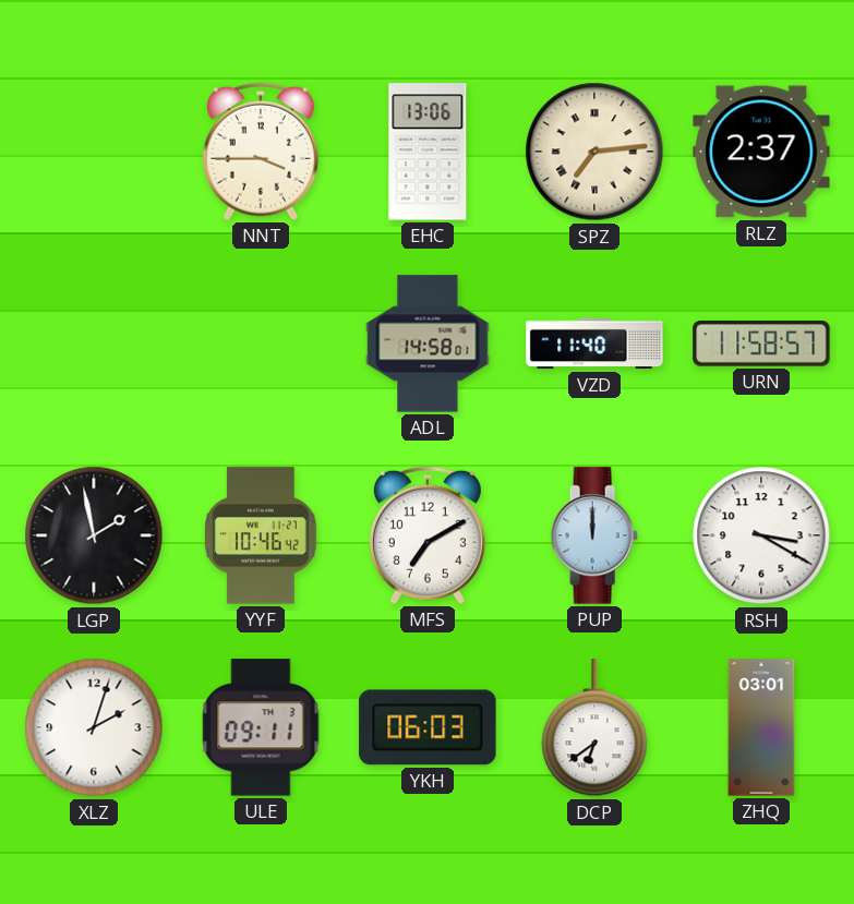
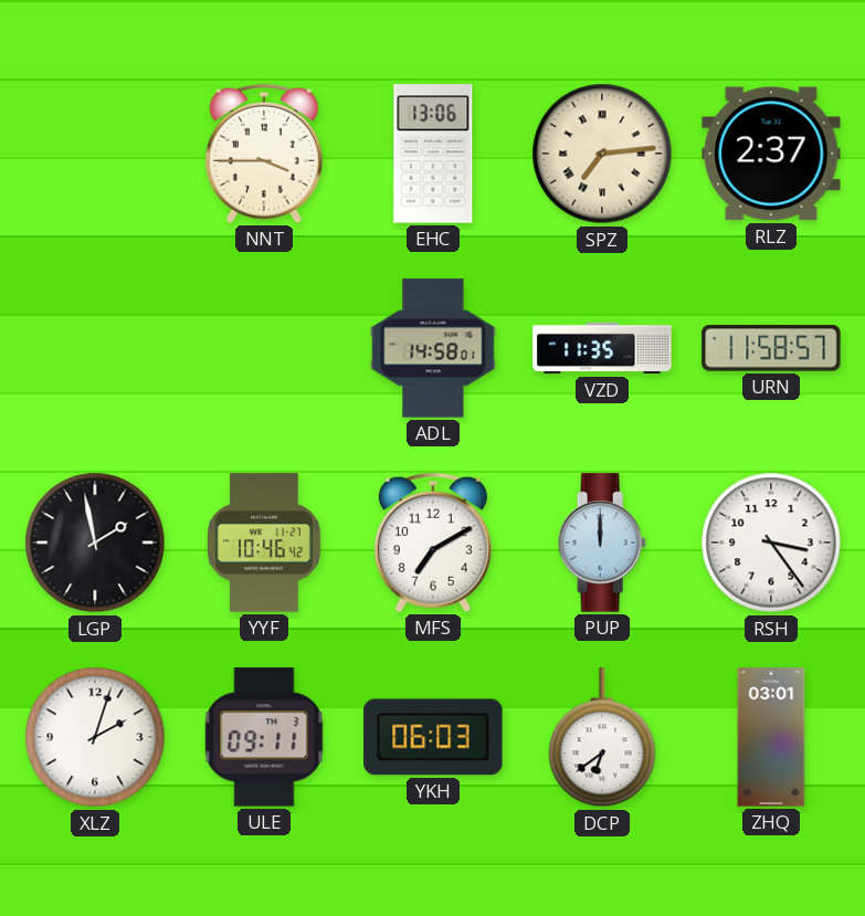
VZD: 11:40 -> 11:35 (602, 348)
RSH: 3:20 -> 3:24 (771, 543)
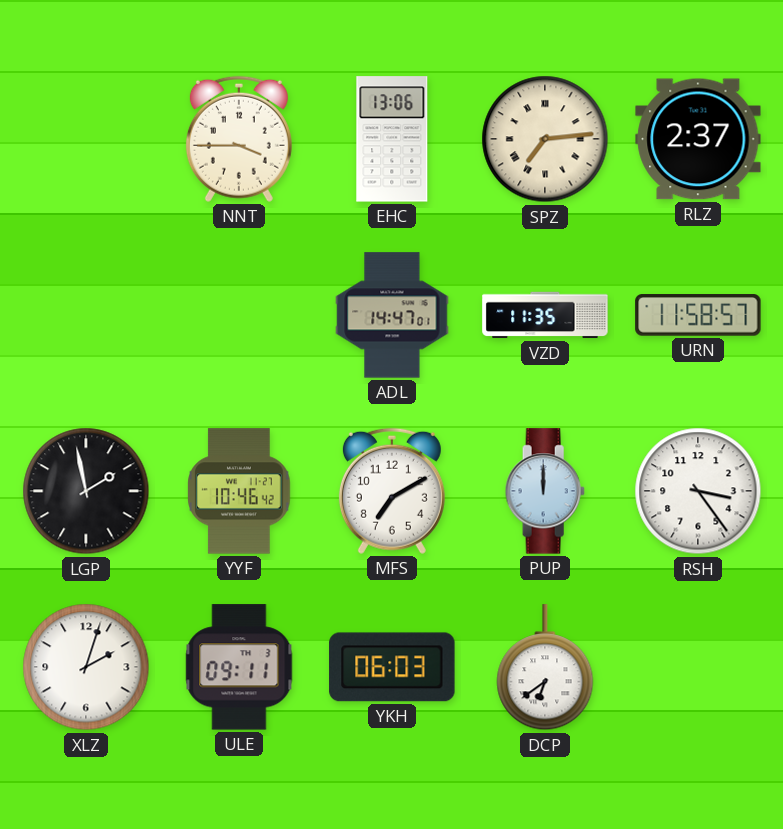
ADL: 14:58 -> 14:47 (392, 315)
ZHQ: 03:01 -> none (771, 737)
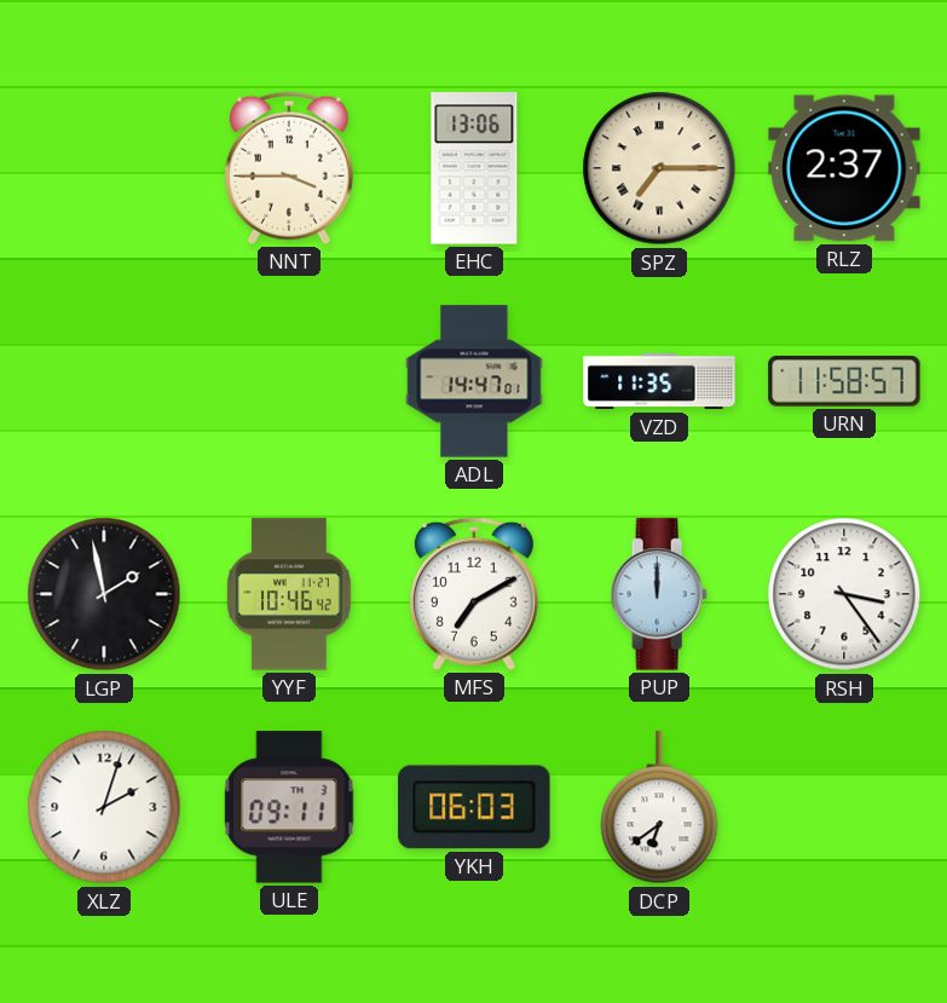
SPZ: 7:14 -> 7:15 (659, 168)
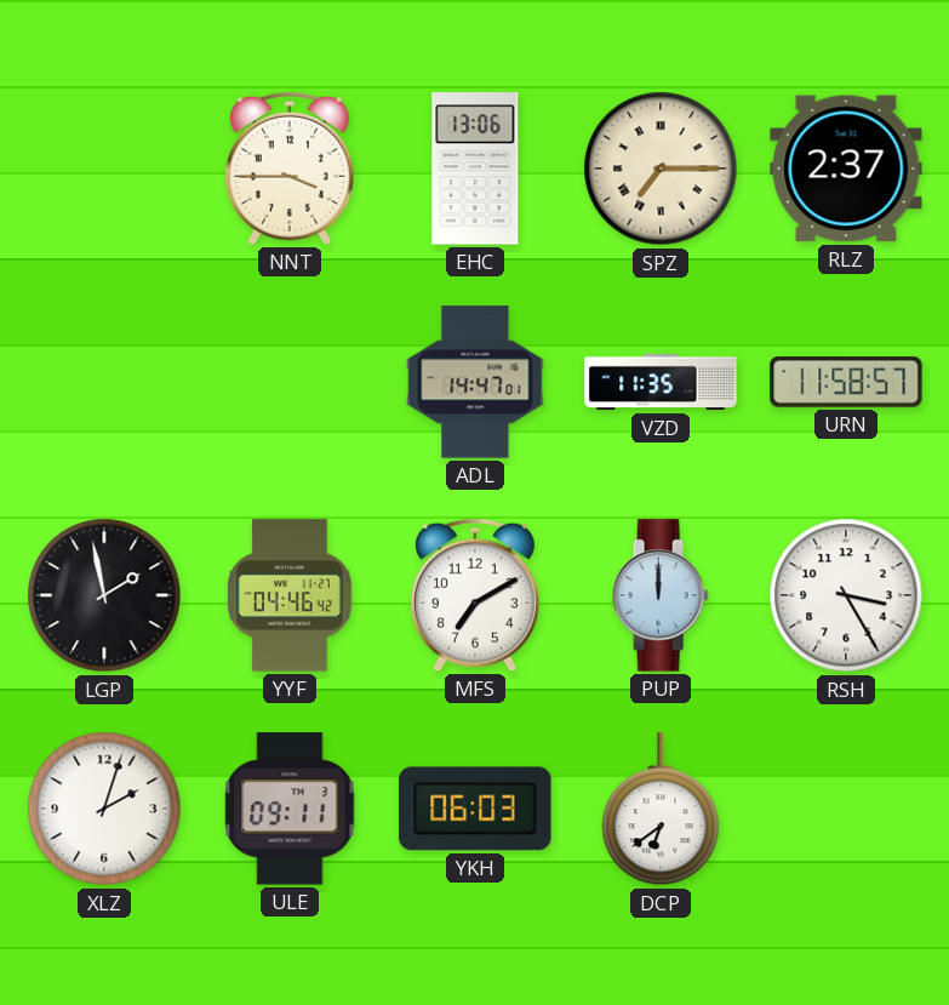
YYF: 10:46 -> 04:46 (290, 595)
RSH: 3:24 -> 3:25 (846, 595)
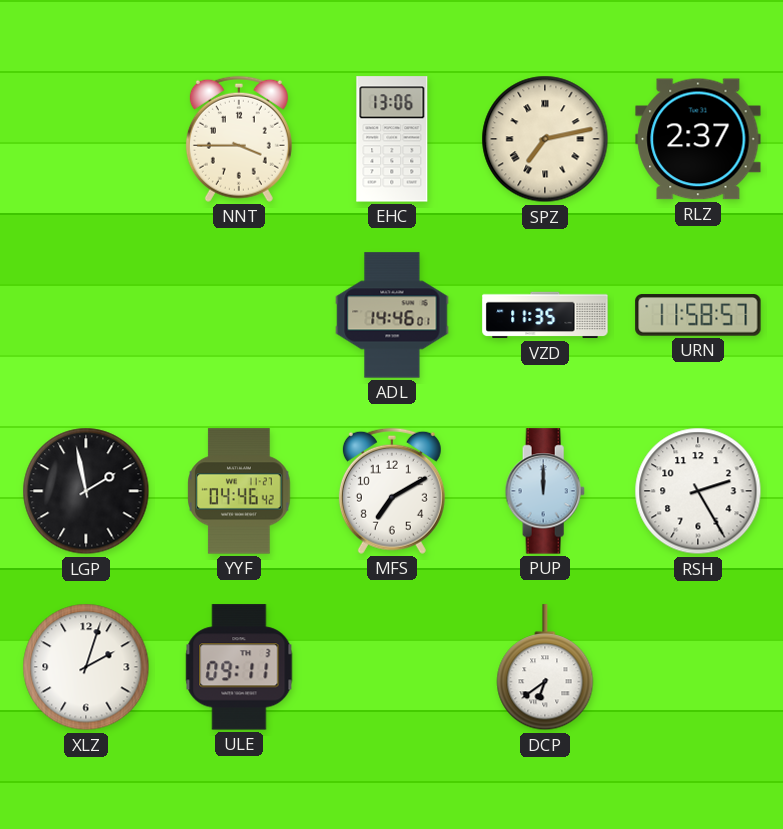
SPZ: 7:15 -> 7:13 (545, 139)
ADL: 14:47 -> 14:46 (392, 315)
RSH: 3:25 -> 2:25 (698, 491)
YKH: 06:03 -> none (475, 809)
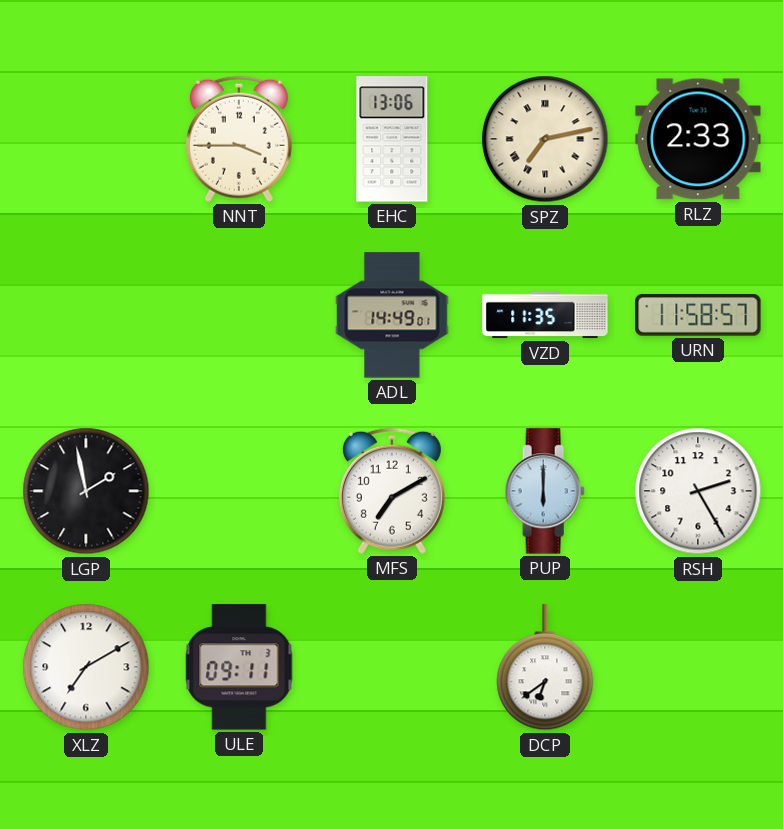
RLZ: 2:37 -> 2:33 (698, 139)
ADL: 14:46 -> 14:49 (392, 315)
YYF: 04:46 -> none (239, 491)
PUP: 12:00 -> 6:00 (545, 491)
XLZ: 2:03 -> 7:10 (86, 667)
